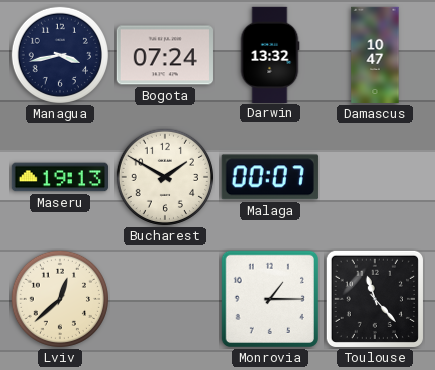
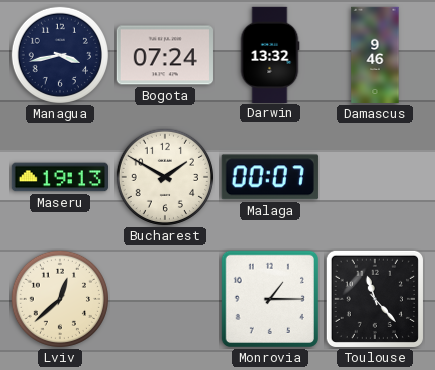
Damascus: 10:47 -> 9:46 (375, 55)
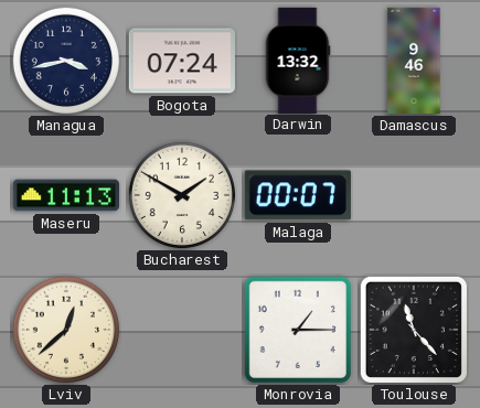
Maseru: 19:13 -> 11:13 (65, 195)
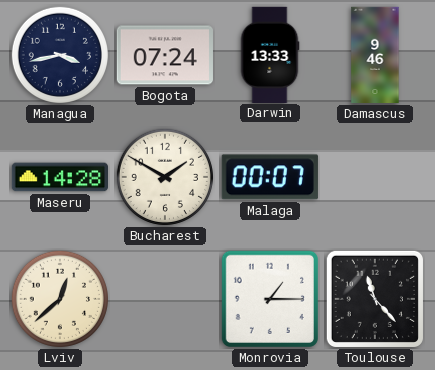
Darwin: 13:32 -> 13:33 (270, 54)
Maseru: 11:13 -> 14:28 (59, 177)
